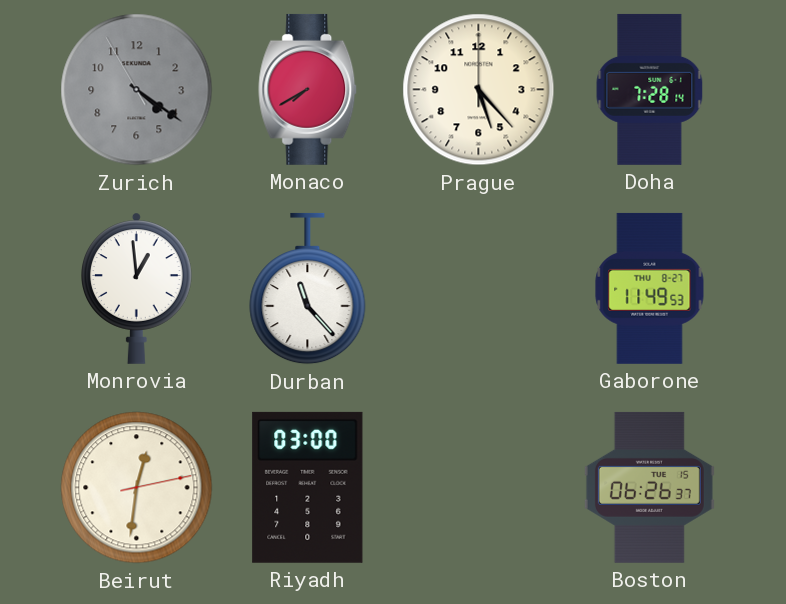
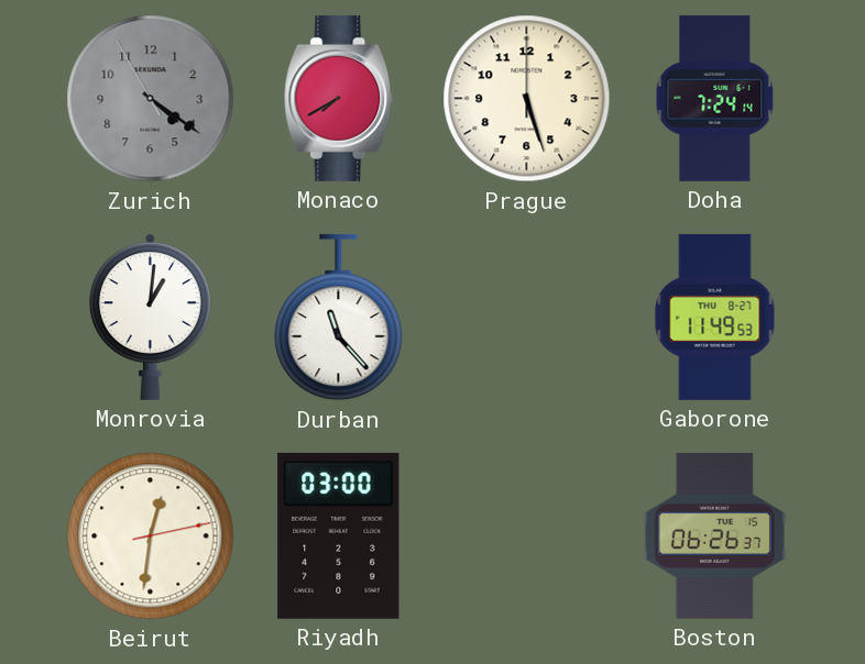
Prague: 5:23 -> 5:27 (527, 99)
Doha: 7:28 -> 7:24 (715, 98)
Monrovia: 12:59 -> 1:01 (151, 317)
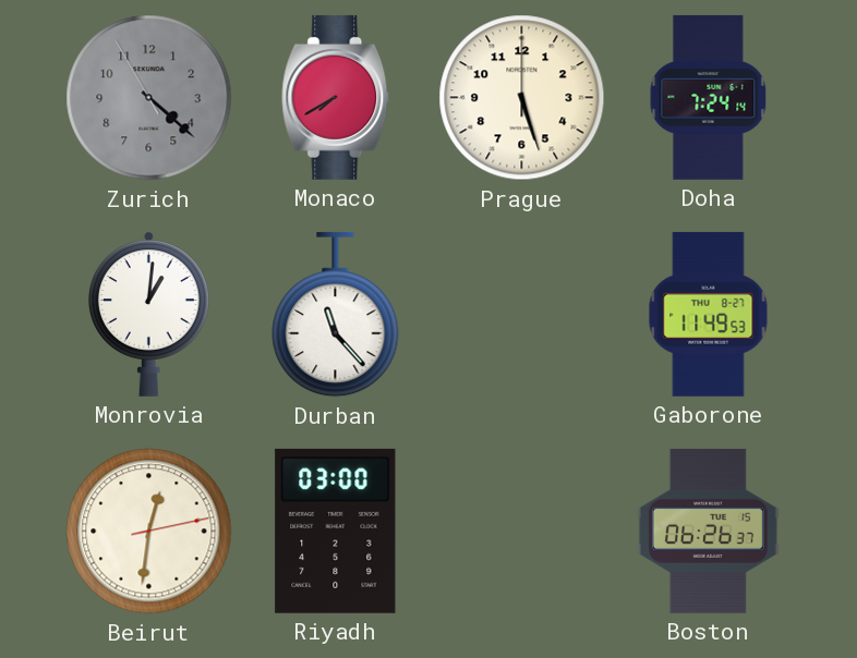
Zurich: 4:20 -> 4:21 (149, 98)
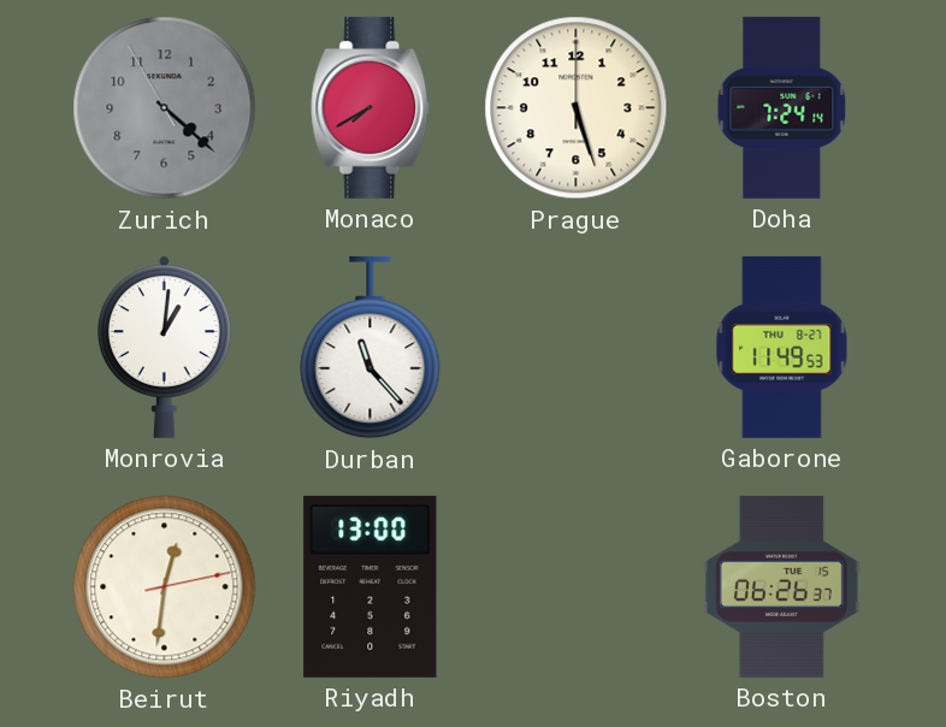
Riyadh: 03:00 -> 13:00 (371, 586)
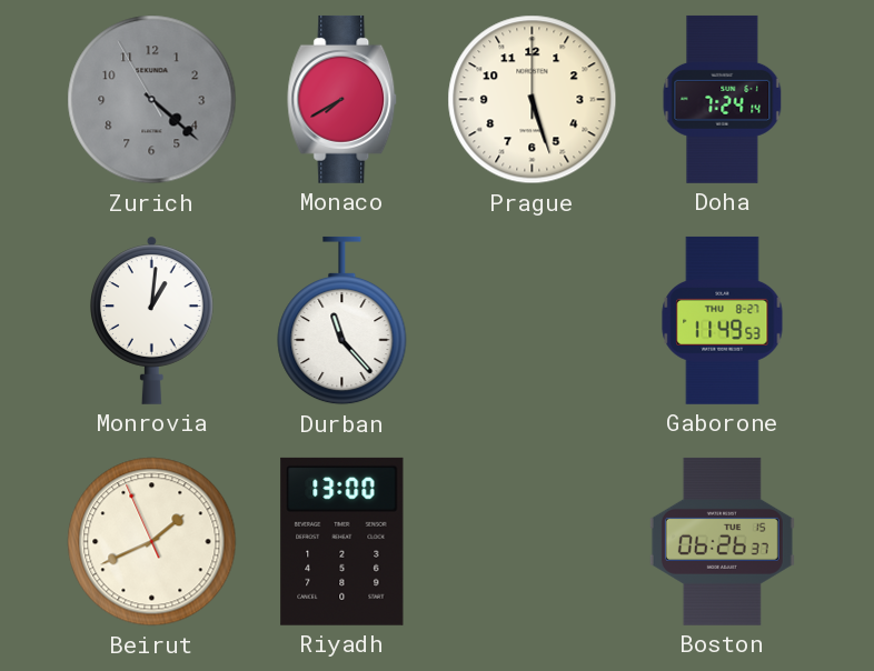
Beirut: 12:31 -> 1:40 (152, 542)
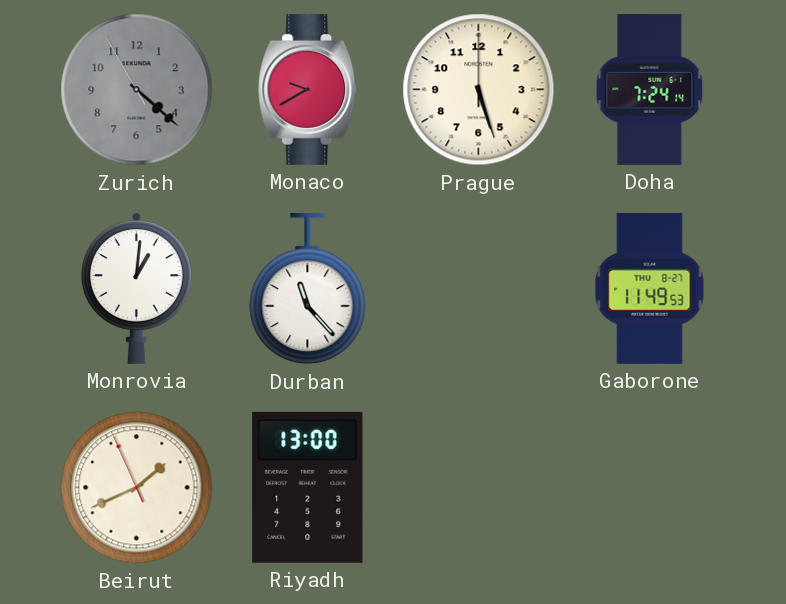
Monaco: 7:40 -> 9:40 (308, 89)
Boston: 06:26 -> none (722, 541)
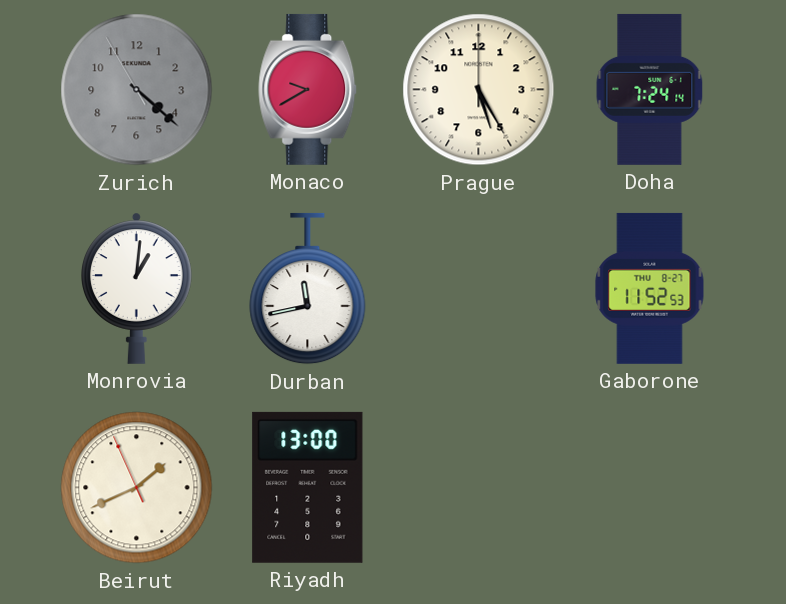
Prague: 5:27 -> 5:25 (479, 90)
Durban: 11:23 -> 11:43 (308, 289)
Gaborone: 11:49 -> 11:52 (650, 288)
